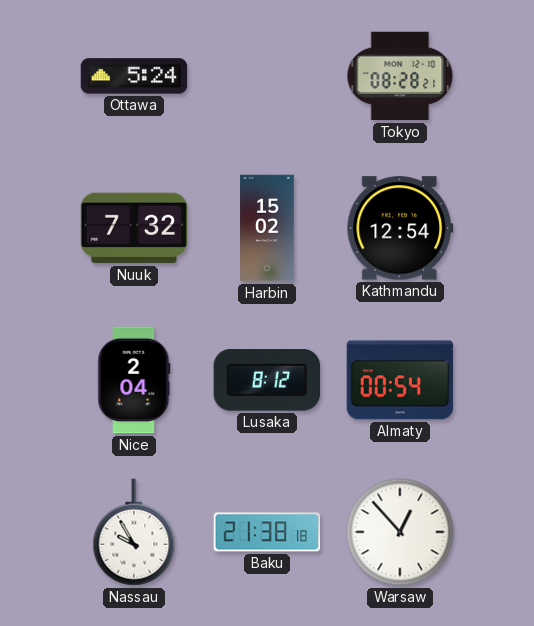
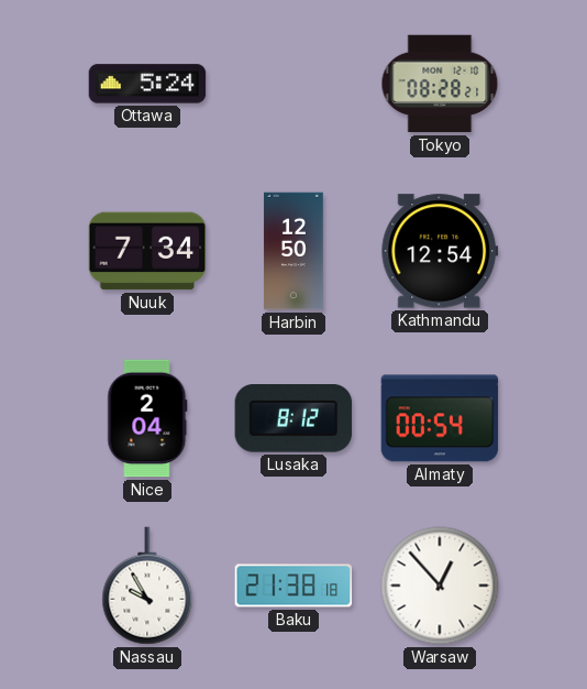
Nuuk: 7:32 -> 7:34 (147, 251)
Harbin: 15:02 -> 12:50 (293, 251)
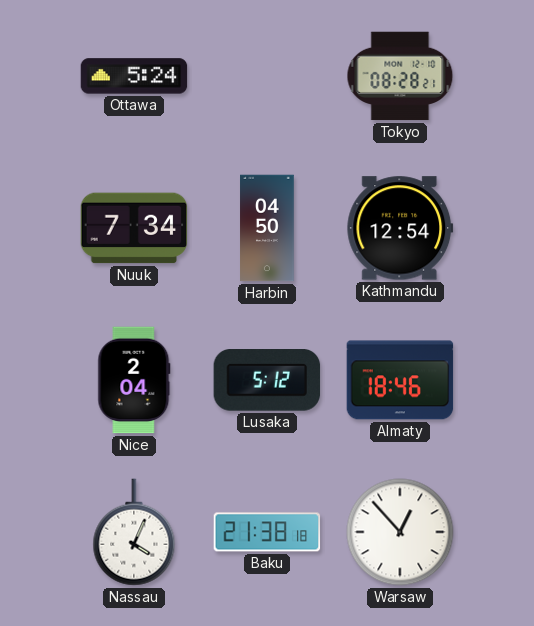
Harbin: 12:50 -> 04:50 (267, 228)
Lusaka: 8:12 -> 5:12 (267, 381)
Almaty: 00:54 -> 18:46 (400, 380)
Nassau: 9:55 -> 4:04 (134, 532)
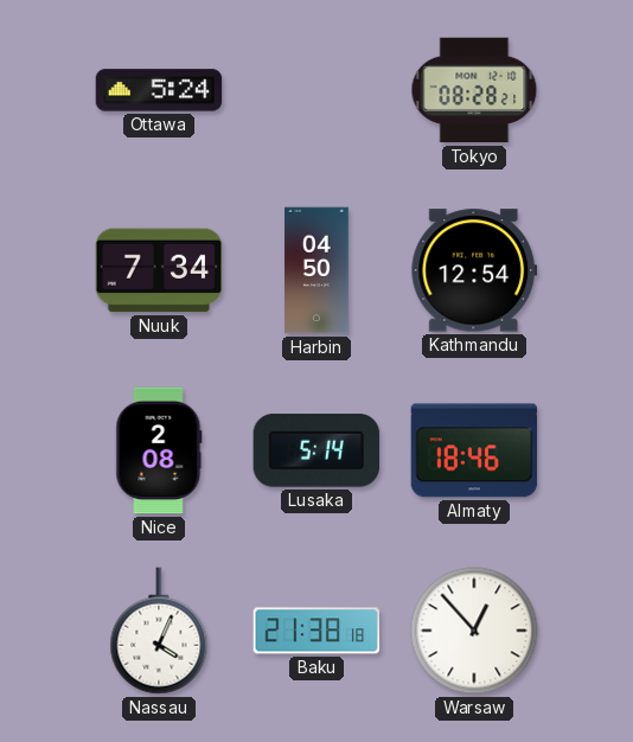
Nice: 2:04 -> 2:08 (159, 450)
Lusaka: 5:12 -> 5:14 (316, 452)
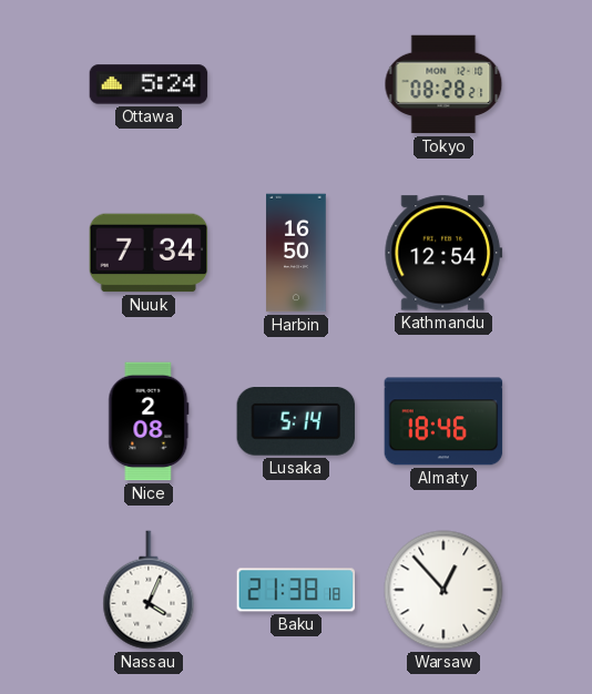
Harbin: 04:50 -> 16:50 (296, 253)
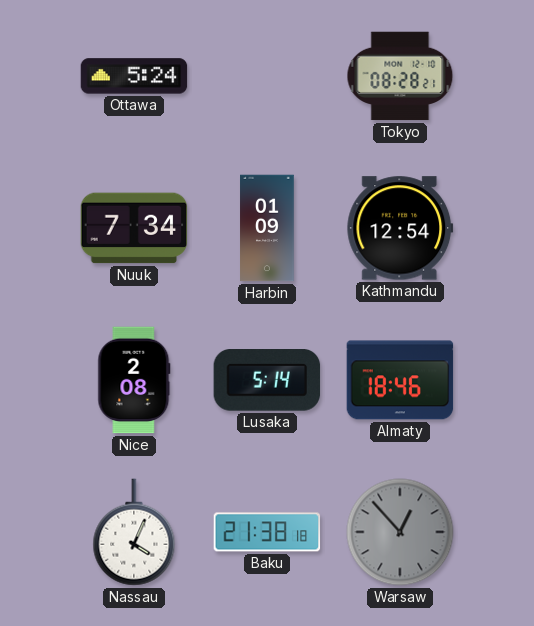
Harbin: 16:50 -> 01:09 (267, 228)
Warsaw dial: white -> grey (400, 532)
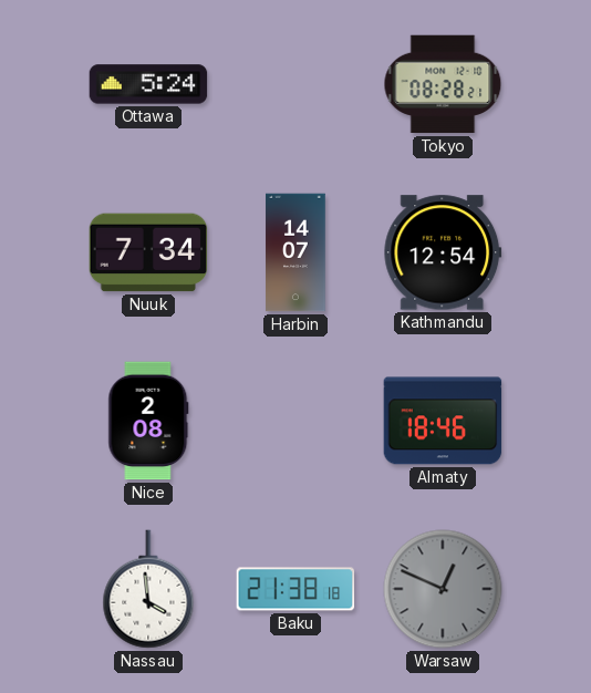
Harbin: 01:09 -> 14:07 (295, 252)
Lusaka: 5:14 -> none (267, 381)
Nassau: 4:04 -> 3:59 (148, 589)
Warsaw: 12:53 -> 12:49 (443, 589)
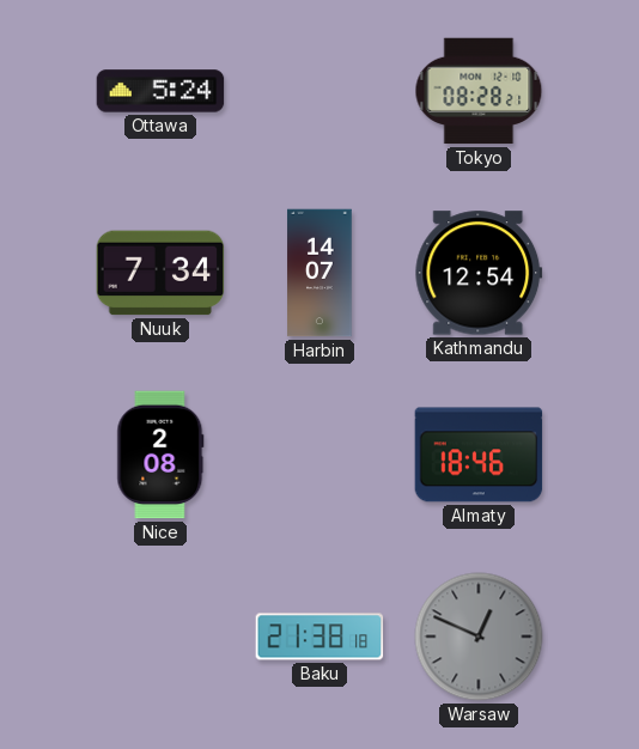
Nassau: 3:59 -> none (148, 589)
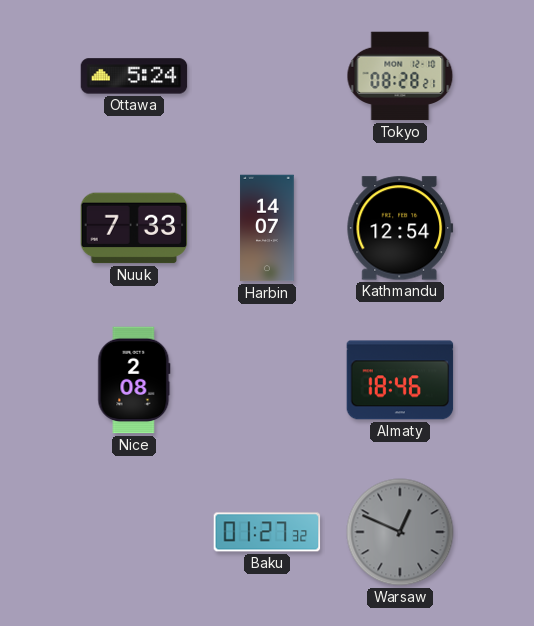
Nuuk: 7:34 -> 7:33 (134, 228)
Baku: 21:38 -> 01:27 (267, 532)
